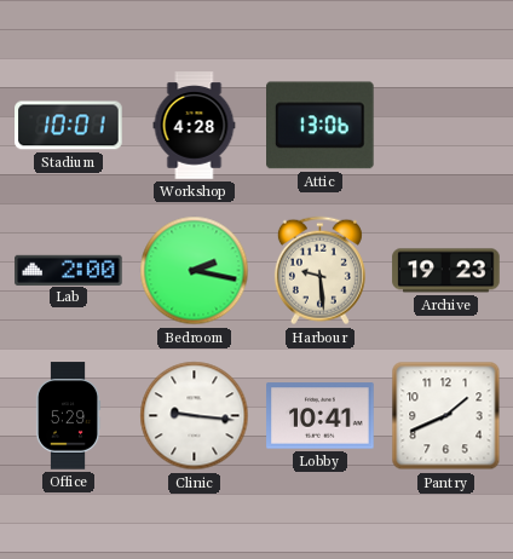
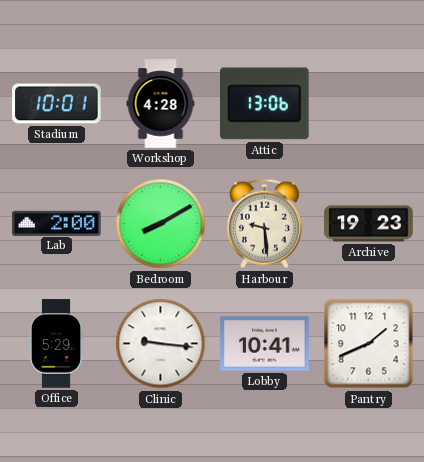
Bedroom: 2:17 -> 8:10 (161, 224)
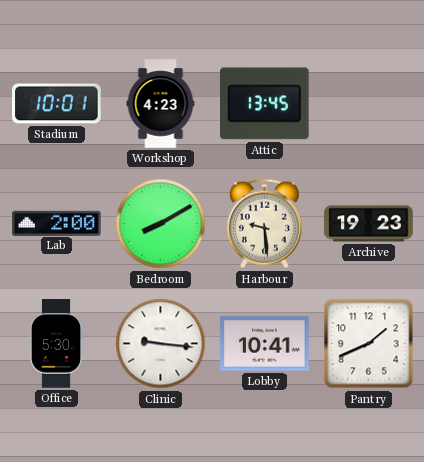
Workshop: 4:28 -> 4:23 (161, 104)
Attic: 13:06 -> 13:45 (265, 104)
Office: 5:29 -> 5:30 (56, 344)
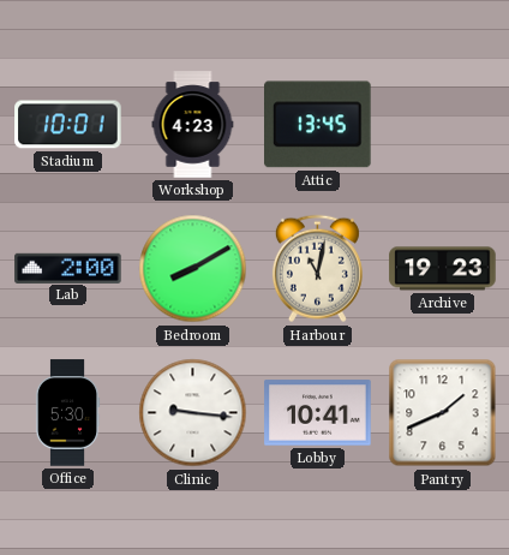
Harbour: 9:29 -> 11:02 (317, 269)
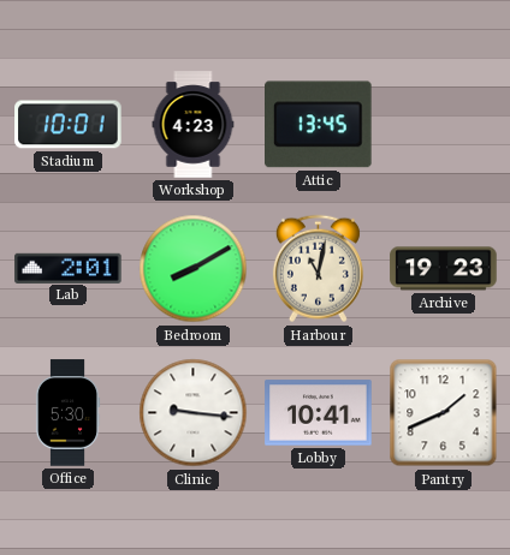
Lab: 2:00 -> 2:01 (69, 268)
